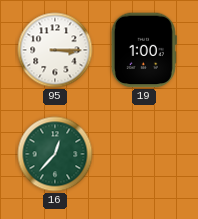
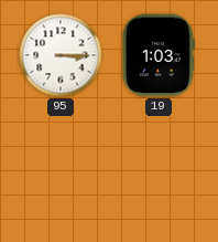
19: 1:00 -> 1:03 (159, 55)
16: 12:37 -> none (55, 154)
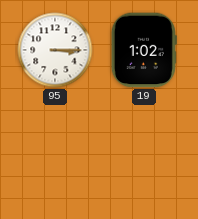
19: 1:03 -> 1:02 (144, 50)
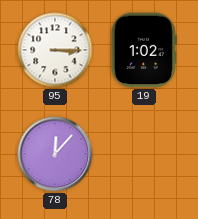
78: none -> 12:07 (55, 154)
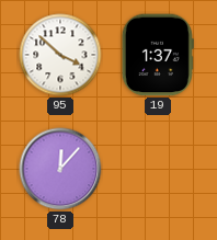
95: 3:15 -> 3:52 (60, 55)
19: 1:02 -> 1:37 (158, 55)
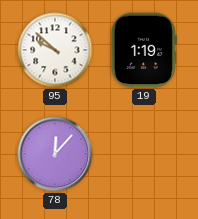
95: 3:52 -> 9:52 (55, 50)
19: 1:37 -> 1:19 (144, 50)
